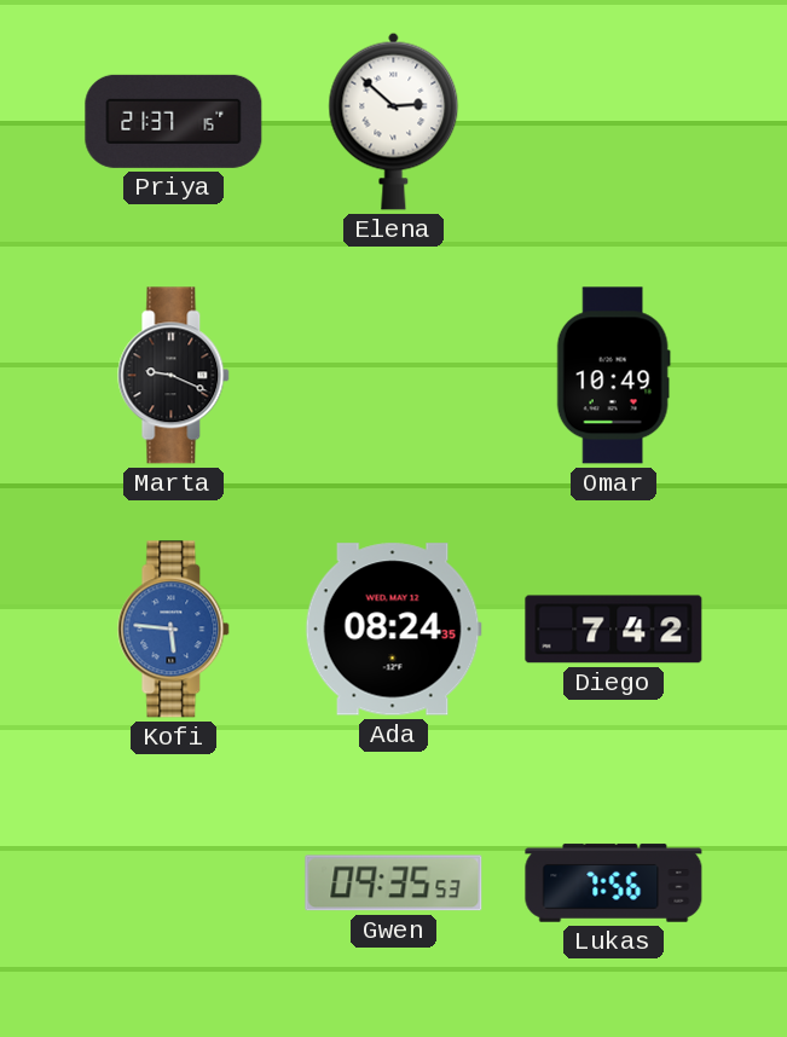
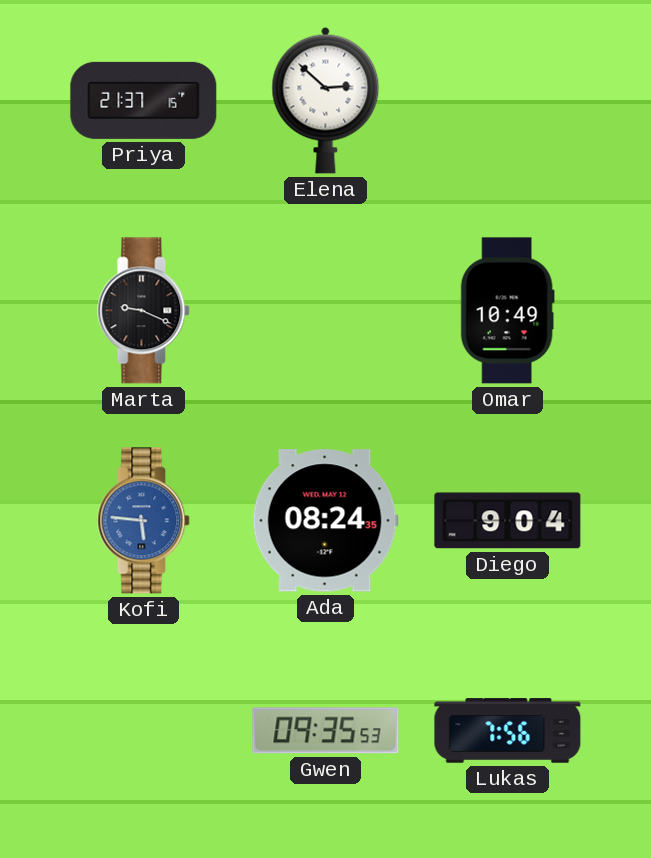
Diego: 7:42 -> 9:04 (508, 521)
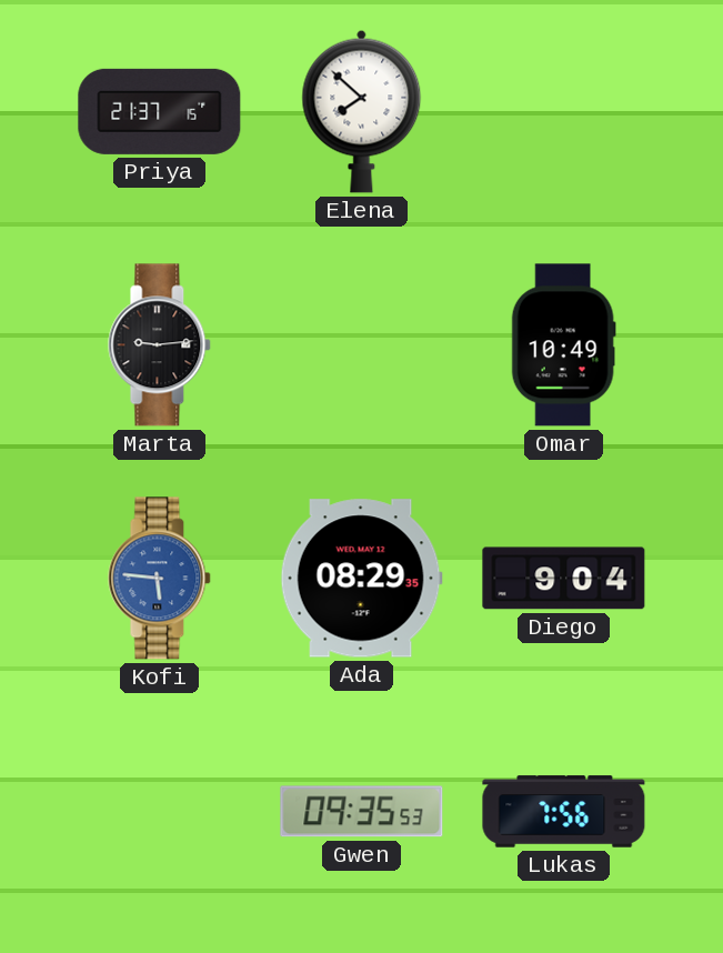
Elena: 2:52 -> 7:52 (362, 111)
Marta: 9:19 -> 9:14 (160, 345)
Ada: 08:24 -> 08:29 (361, 579)
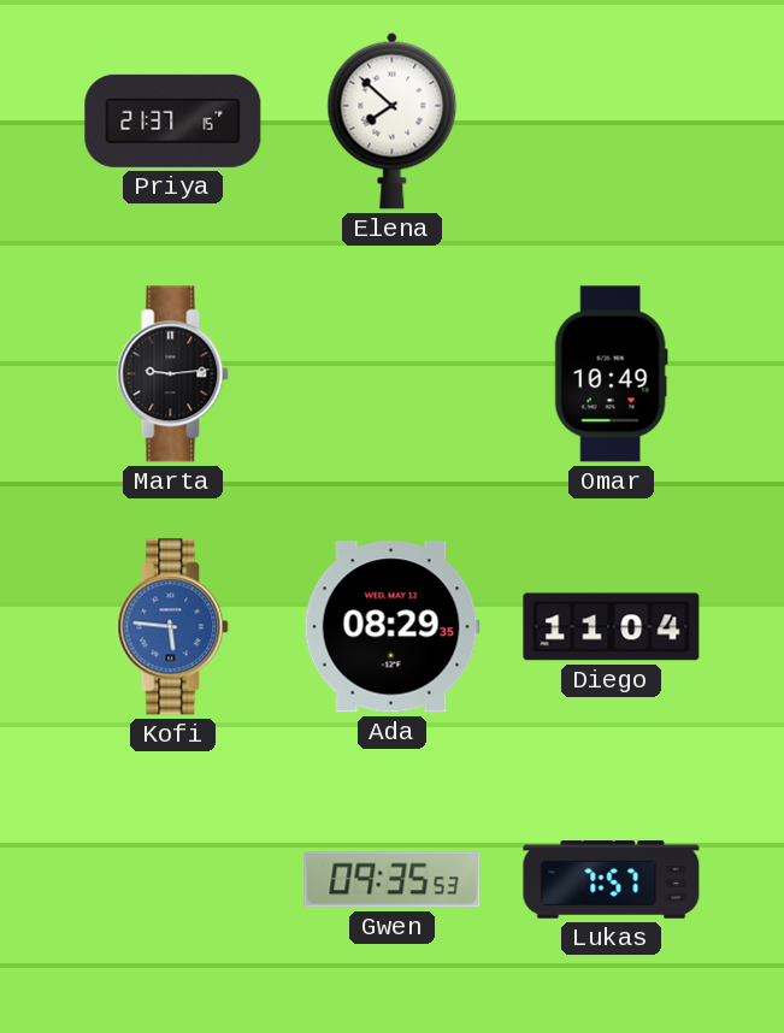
Diego: 9:04 -> 11:04 (612, 627)
Lukas: 7:56 -> 7:57 (612, 880)
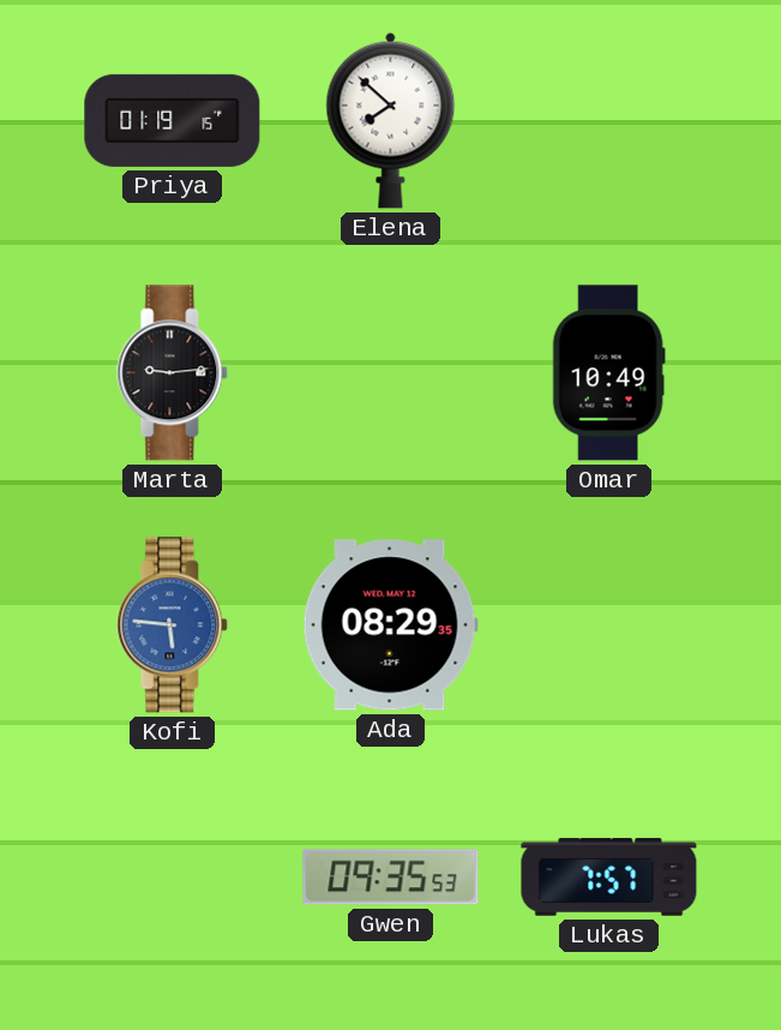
Priya: 21:37 -> 01:19 (173, 120)
Diego: 11:04 -> none (612, 627)
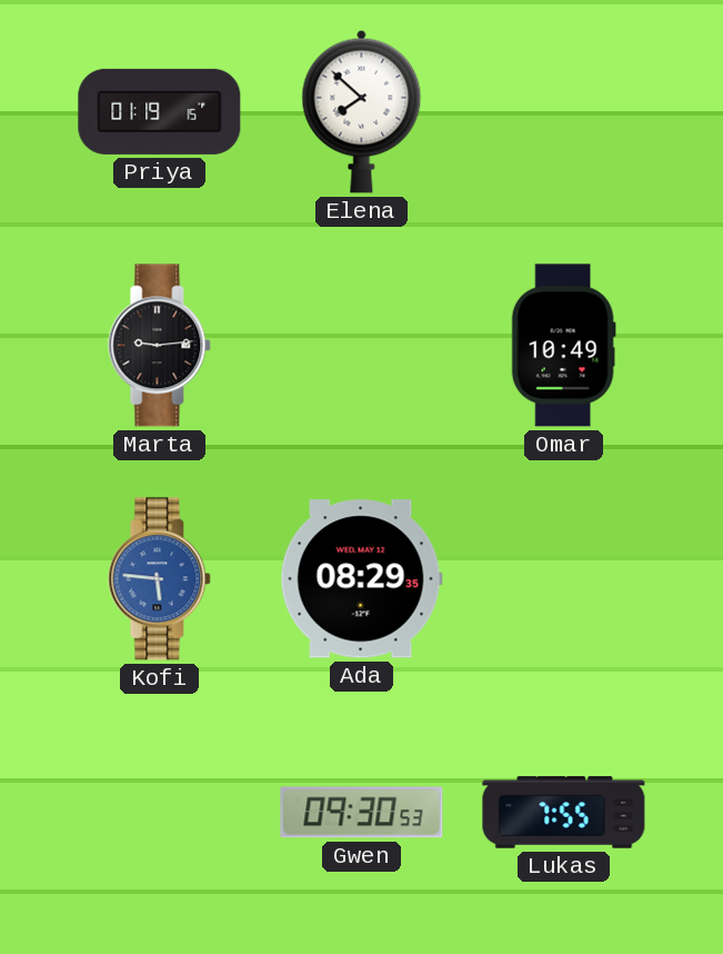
Gwen: 09:35 -> 09:30 (362, 813)
Lukas: 7:57 -> 7:55 (564, 813)
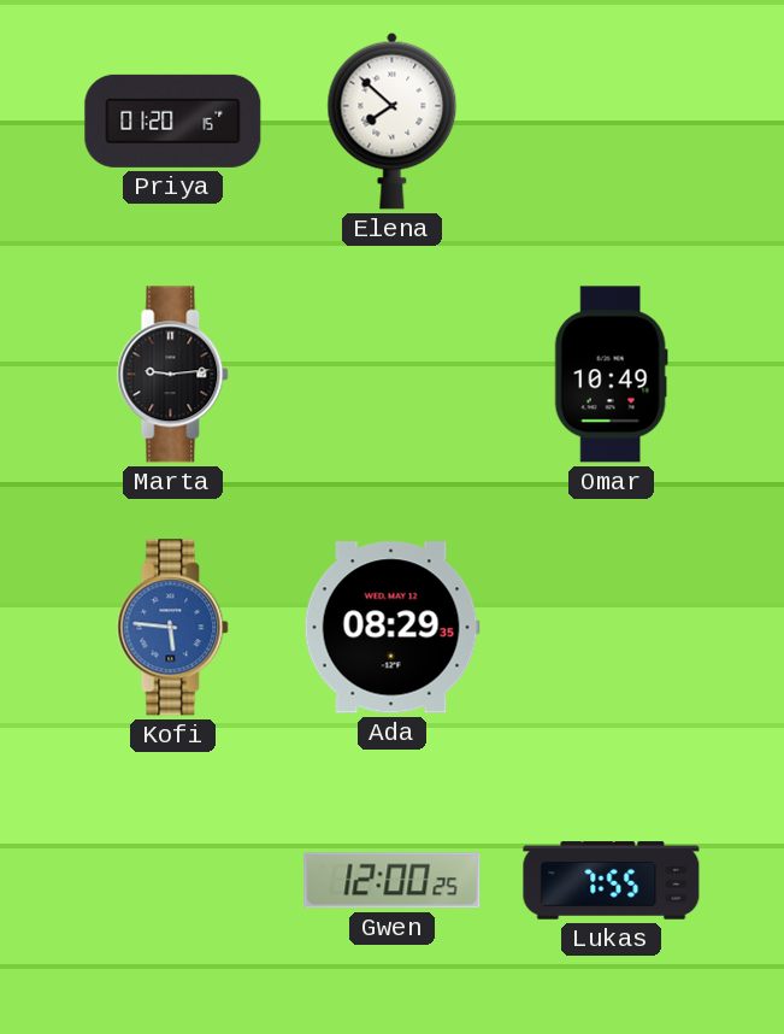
Priya: 01:19 -> 01:20 (173, 121)
Gwen: 09:30 -> 12:00 (393, 881)
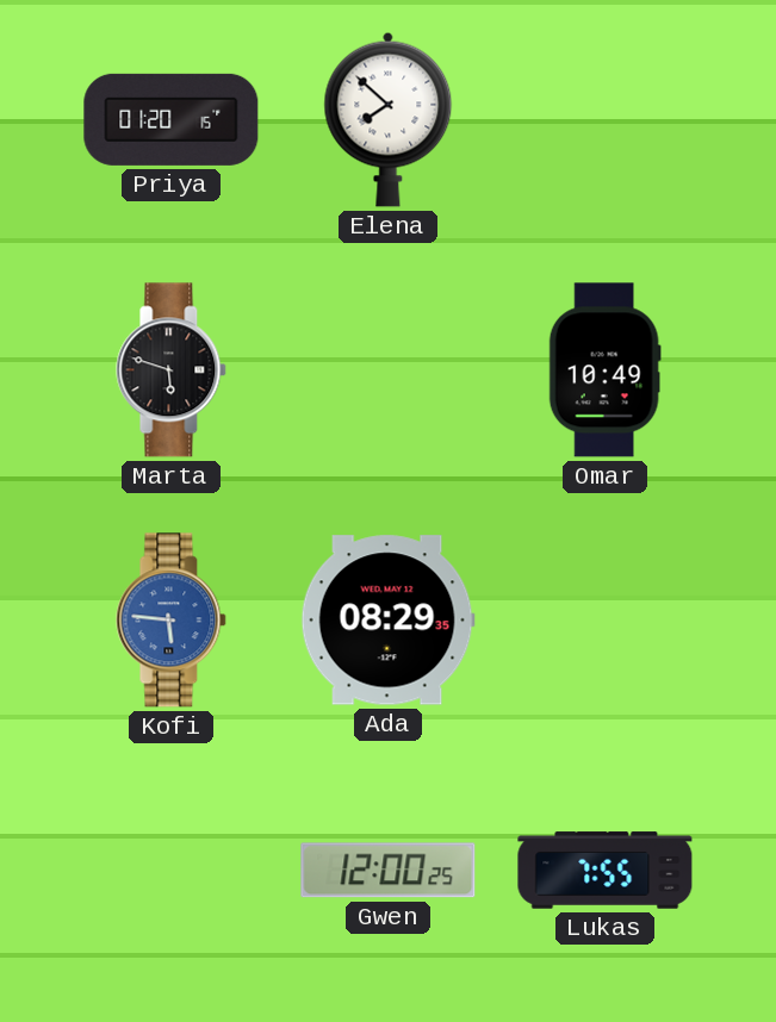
Marta: 9:14 -> 5:48 (172, 370)
